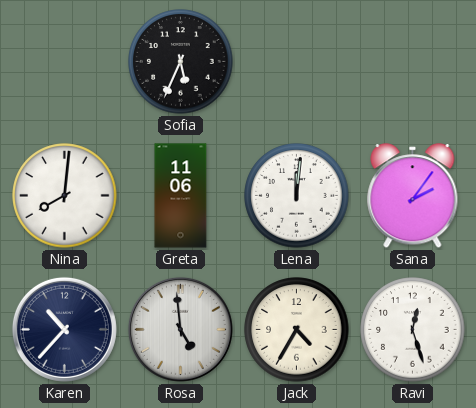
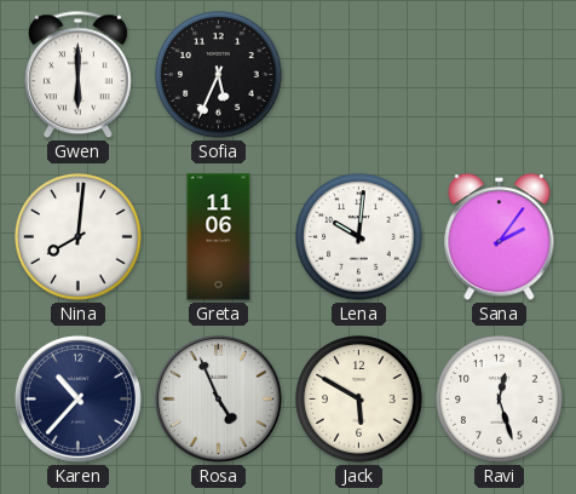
Gwen: none -> 6:00 (77, 75)
Lena: 12:01 -> 10:01 (359, 237)
Rosa: 4:59 -> 4:56 (218, 398)
Jack: 4:35 -> 5:50 (359, 400)
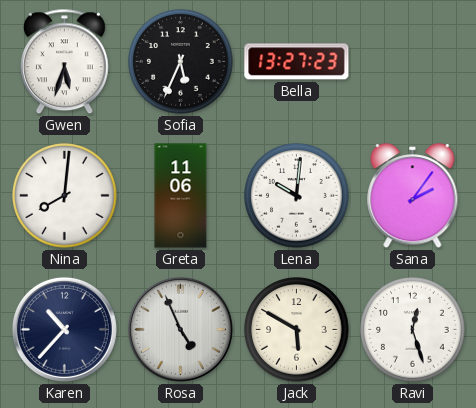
Gwen: 6:00 -> 5:33 (64, 62)
Bella: none -> 13:27 (297, 62)
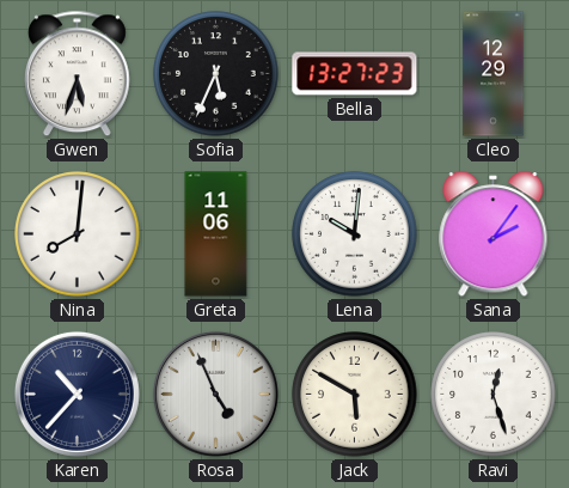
Cleo: none -> 12:29 (494, 74)
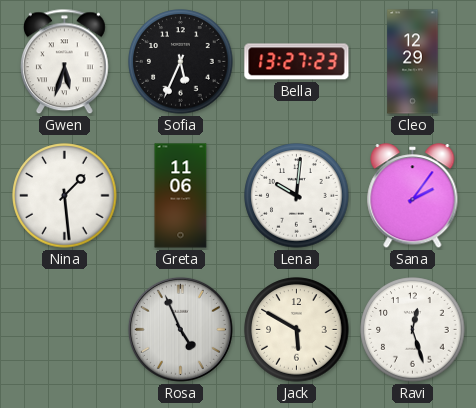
Nina: 8:01 -> 1:29 (65, 196)
Karen: 10:37 -> none (77, 394)
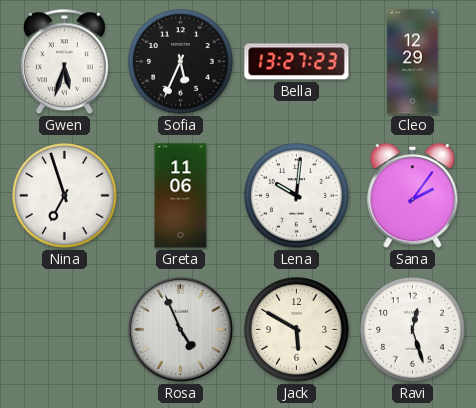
Nina: 1:29 -> 6:57 (65, 196)
